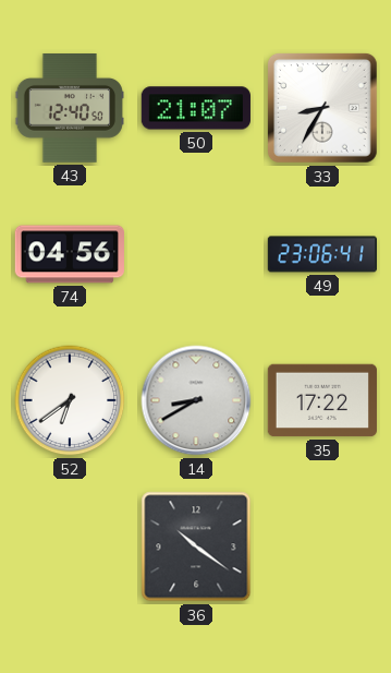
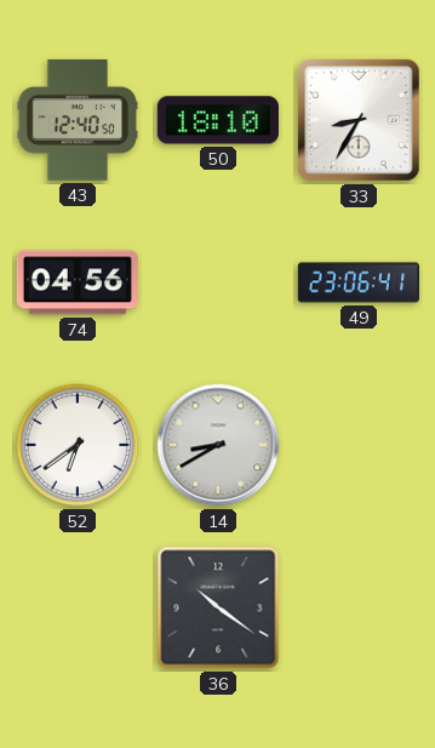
50: 21:07 -> 18:10 (218, 120)
35: 17:22 -> none (322, 400)
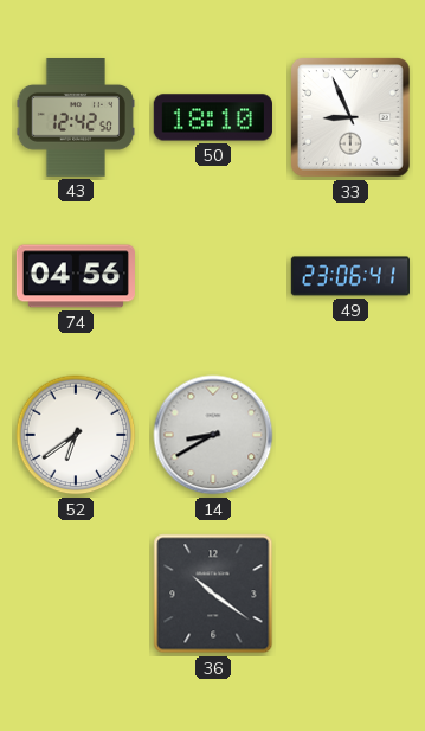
43: 12:40 -> 12:42 (76, 117)
33: 8:35 -> 8:56 (350, 117)
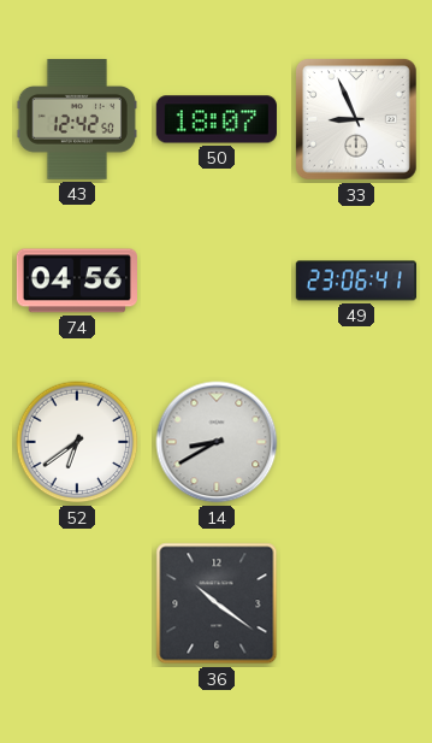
50: 18:10 -> 18:07 (217, 119)
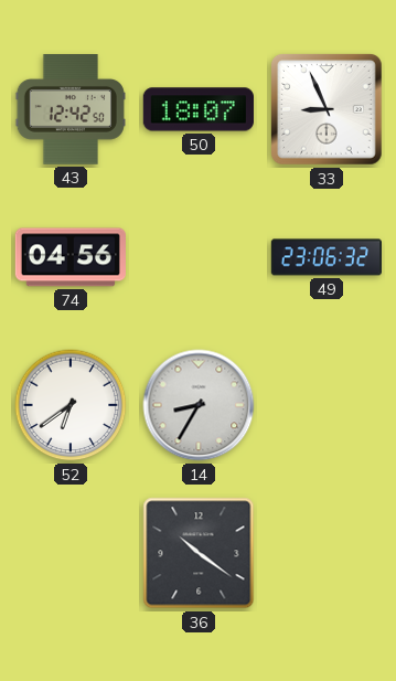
49: 23:06:41 -> 23:06:32 (325, 257)
14: 8:40 -> 8:35 (199, 405)
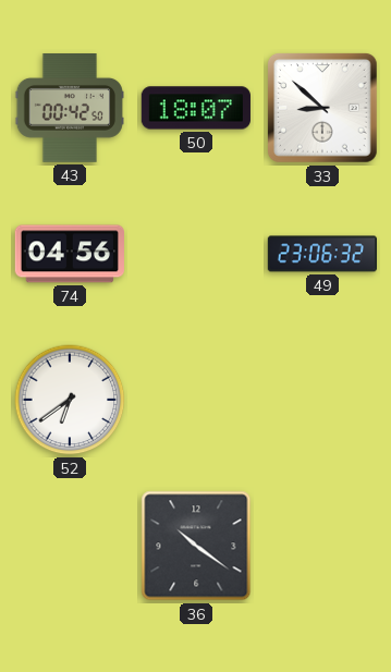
43: 12:42 -> 00:42 (70, 108)
33: 8:56 -> 8:52 (322, 108)
14: 8:35 -> none (199, 405)
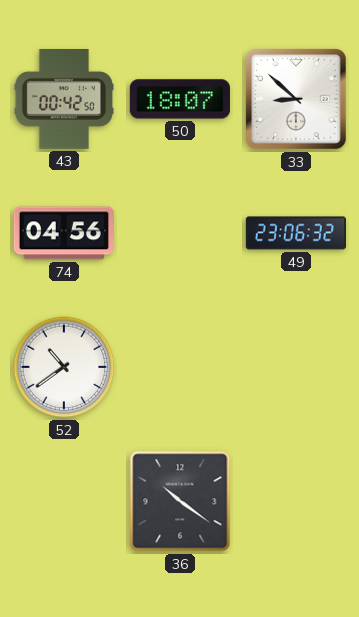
52: 6:39 -> 10:39 (64, 367)
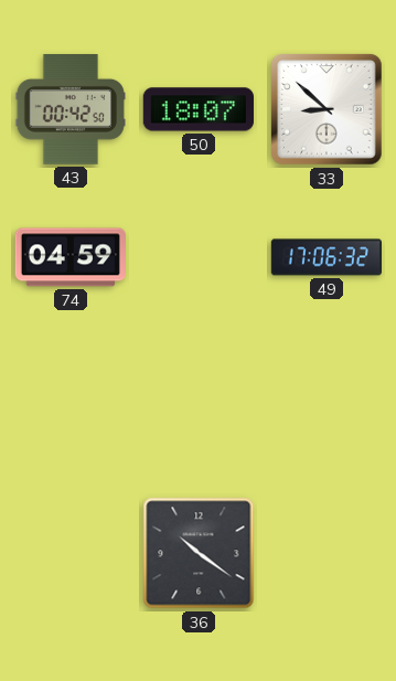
74: 04:56 -> 04:59 (71, 257)
49: 23:06 -> 17:06 (325, 257)
52: 10:39 -> none (64, 367)
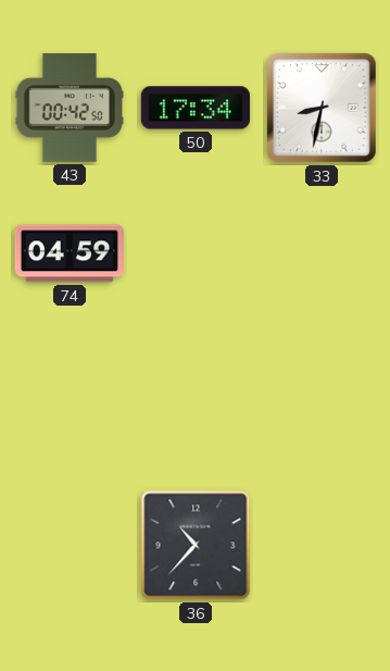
50: 18:07 -> 17:34 (196, 108)
33: 8:52 -> 8:32 (322, 108)
49: 17:06 -> none (325, 257)
36: 10:21 -> 10:37 (196, 545)
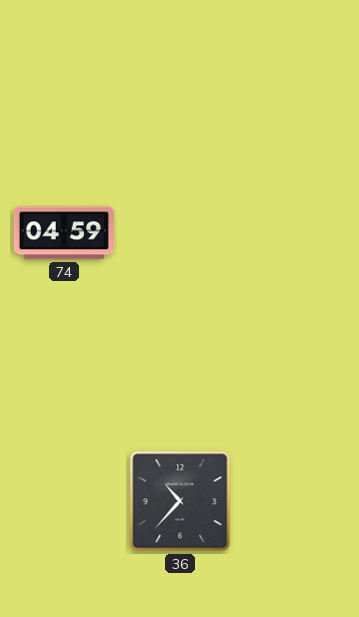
43: 00:42 -> none (70, 108)
50: 17:34 -> none (196, 108)
33: 8:32 -> none (322, 108)
